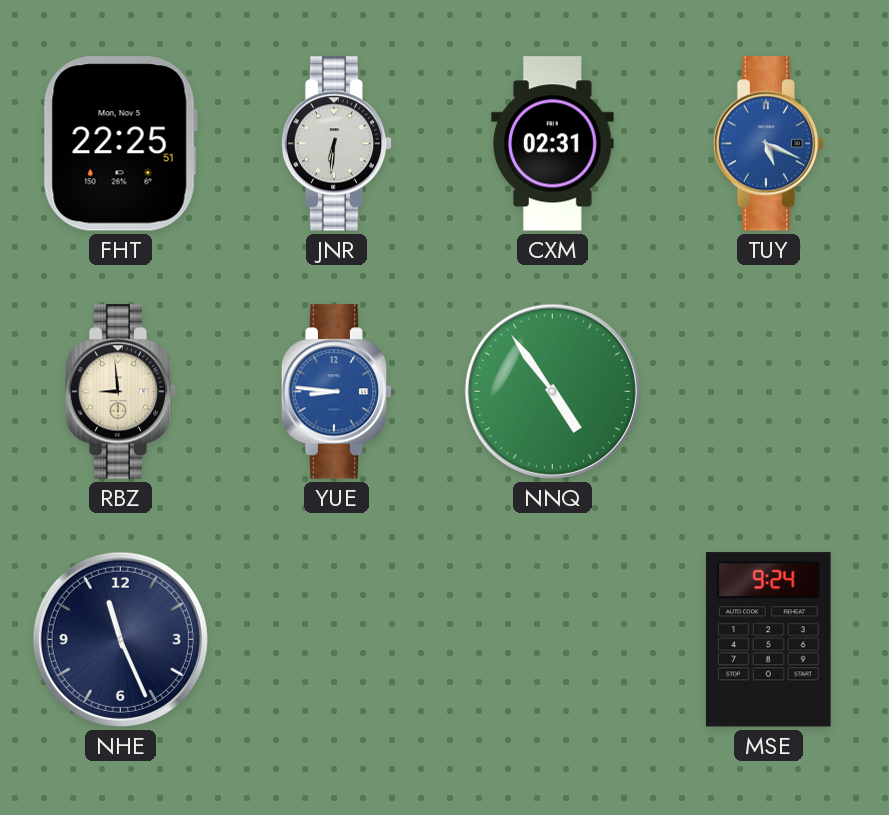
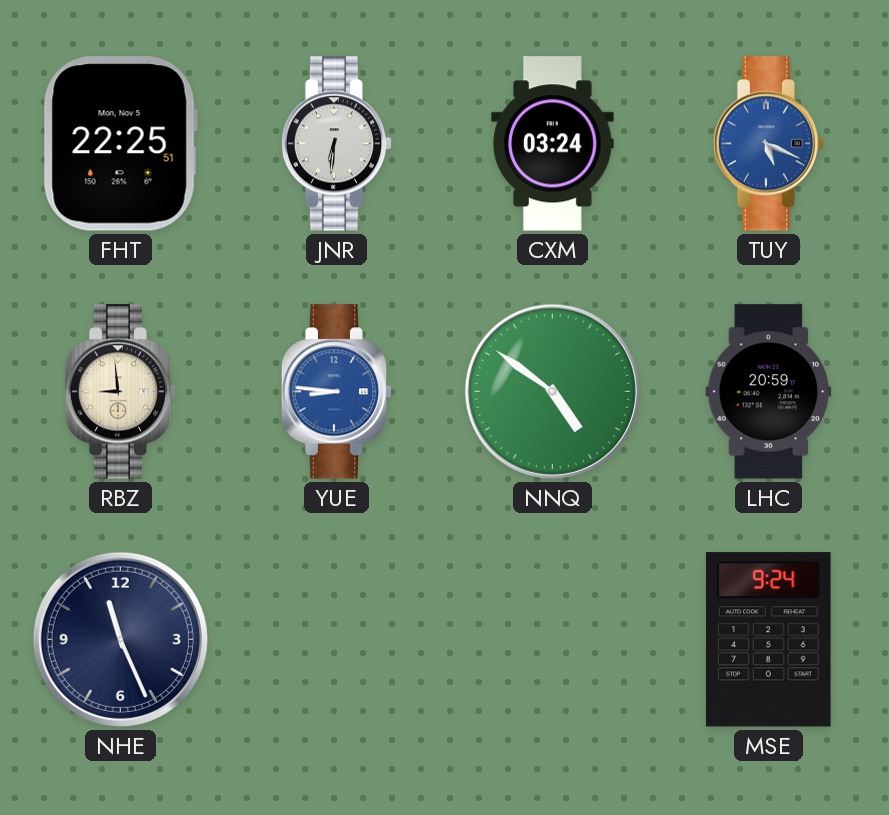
CXM: 02:31 -> 03:24 (553, 144)
NNQ: 4:54 -> 4:51 (552, 391)
LHC: none -> 20:59 (769, 392)
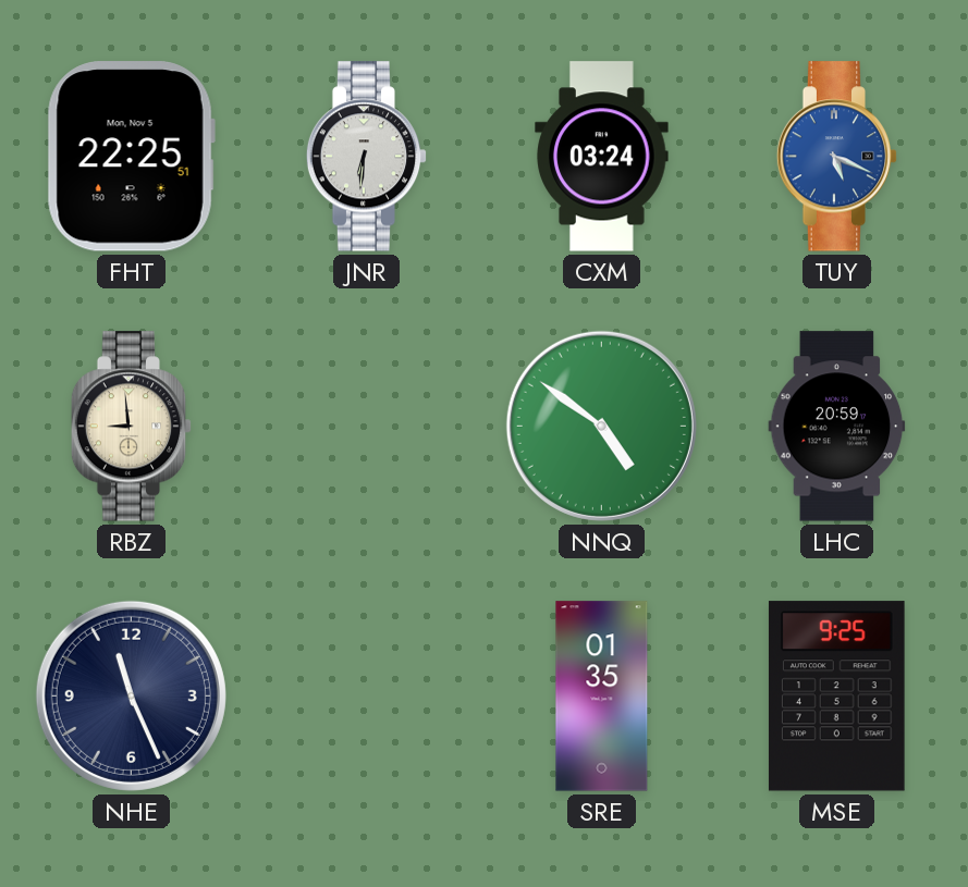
YUE: 8:46 -> none (337, 392)
SRE: none -> 01:35 (602, 697)
MSE: 9:24 -> 9:25 (836, 697)
